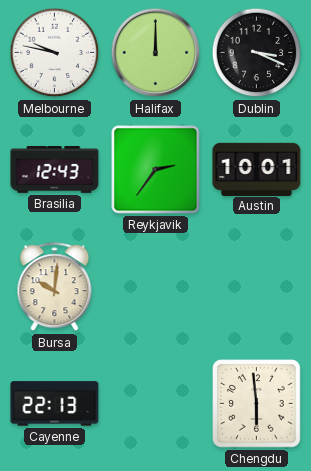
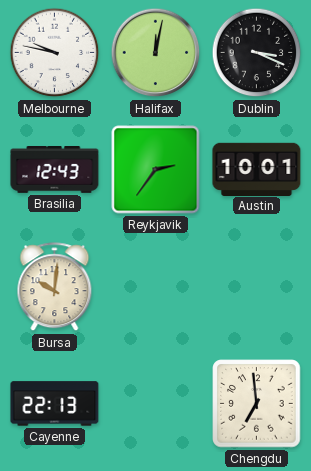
Halifax: 12:00 -> 12:02 (156, 53)
Chengdu: 5:59 -> 6:59 (257, 404)
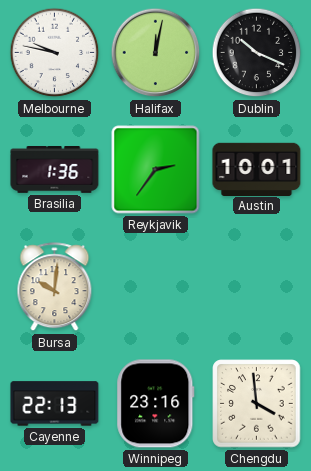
Dublin: 3:19 -> 10:19 (257, 53)
Brasilia: 12:43 -> 1:36 (55, 170)
Winnipeg: none -> 23:16 (156, 404)
Chengdu: 6:59 -> 3:59 (257, 404)
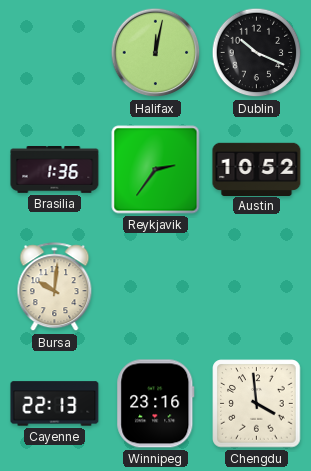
Melbourne: 9:47 -> none (55, 53)
Austin: 10:01 -> 10:52 (257, 169)
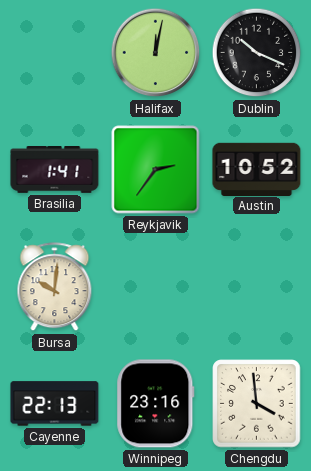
Brasilia: 1:36 -> 1:41 (55, 170)
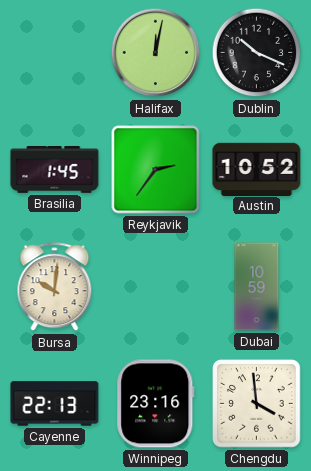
Brasilia: 1:41 -> 1:45 (55, 170)
Dubai: none -> 10:59 (257, 287)
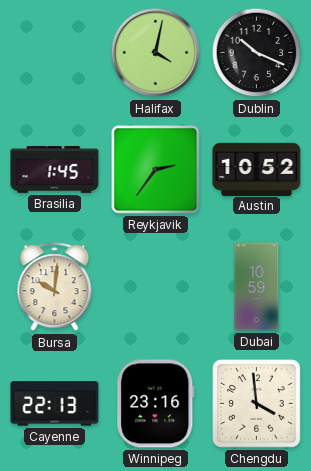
Halifax: 12:02 -> 4:02 (156, 53)
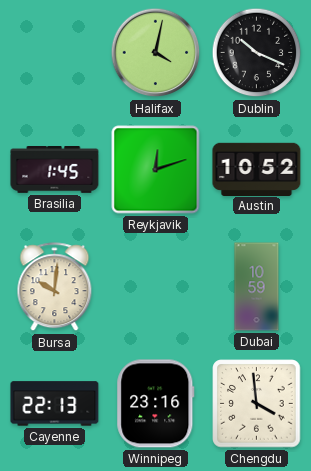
Reykjavik: 2:36 -> 12:12 (156, 170)
